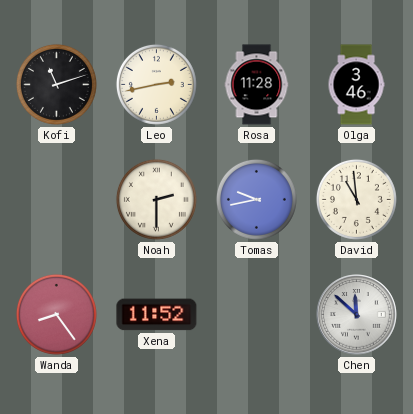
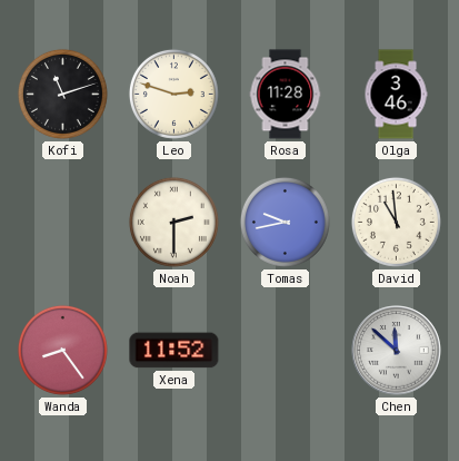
Leo: 2:43 -> 2:48 (173, 94)
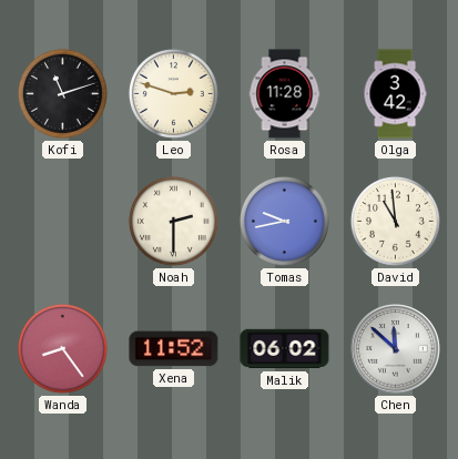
Olga: 3:46 -> 3:42 (395, 94)
Malik: none -> 06:02 (285, 349)
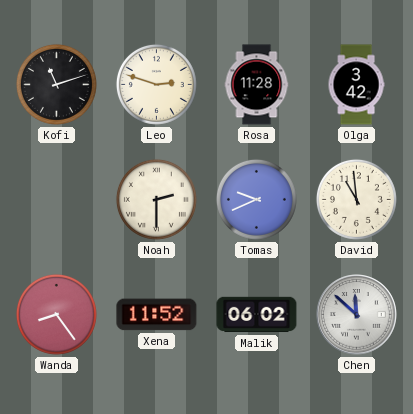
Tomas: 9:43 -> 9:41 (256, 199)
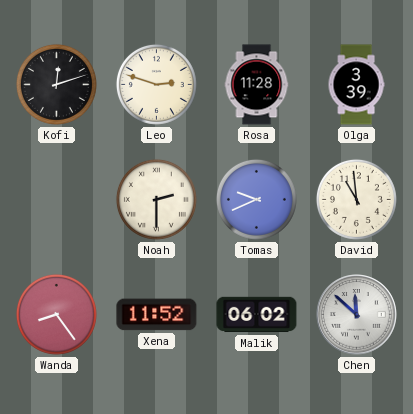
Kofi: 11:12 -> 12:12 (56, 84)
Olga: 3:42 -> 3:39 (356, 85)
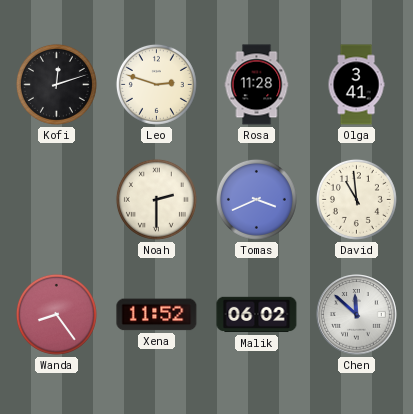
Olga: 3:39 -> 3:41 (356, 85)
Tomas: 9:41 -> 3:41 (256, 199)
